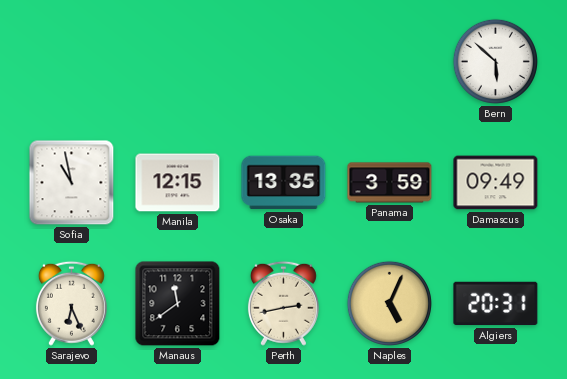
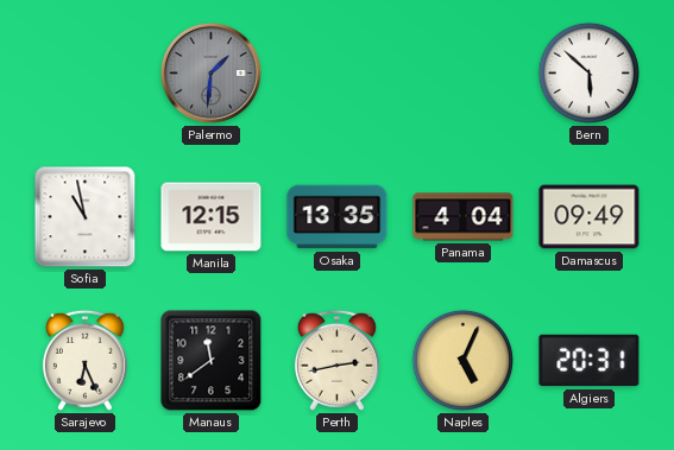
Palermo: none -> 1:31 (210, 72)
Panama: 3:59 -> 4:04 (464, 217)
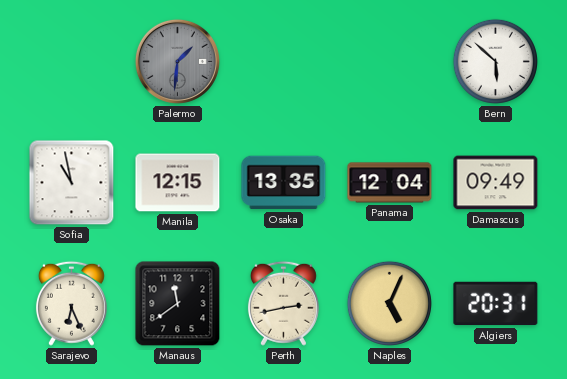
Panama: 4:04 -> 12:04 (390, 183)
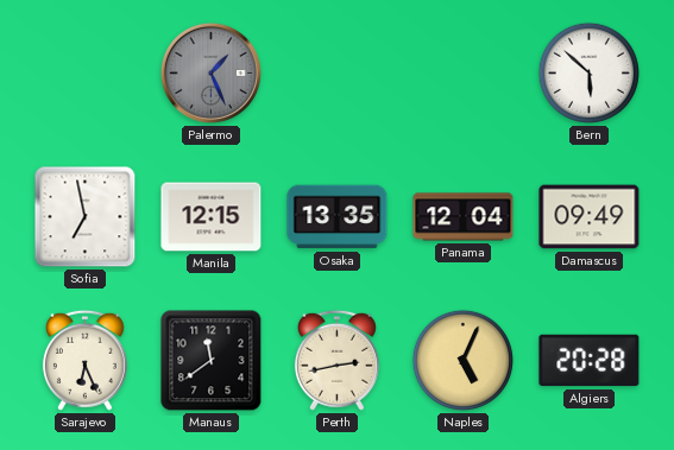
Palermo: 1:31 -> 1:26 (210, 72)
Sofia: 10:58 -> 6:58 (86, 217)
Algiers: 20:31 -> 20:28 (590, 361)
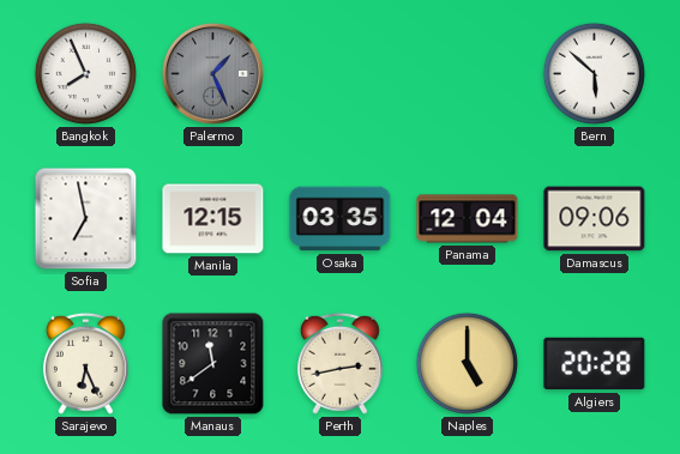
Bangkok: none -> 7:56 (85, 73)
Osaka: 13:35 -> 03:35 (341, 219)
Damascus: 09:49 -> 09:06 (595, 219)
Naples: 5:04 -> 5:00 (467, 363)
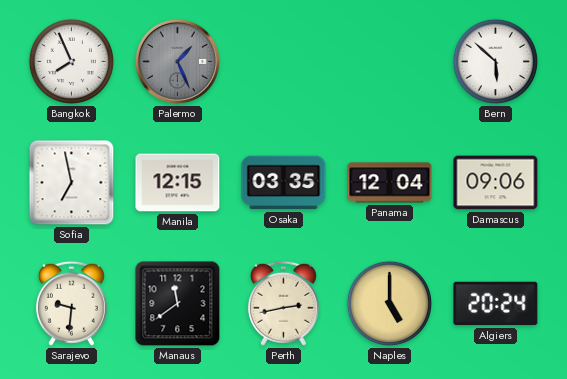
Sarajevo: 6:26 -> 9:31 (71, 303)
Algiers: 20:28 -> 20:24 (496, 304)
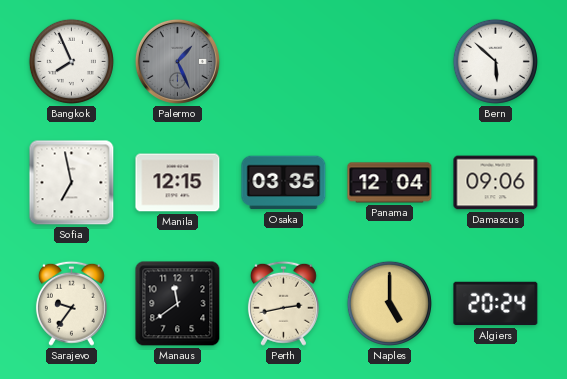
Sarajevo: 9:31 -> 9:36 (71, 303)
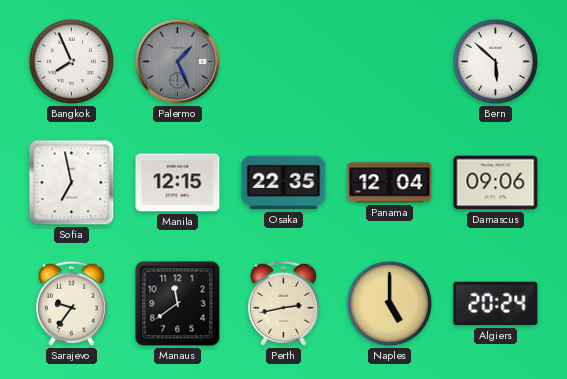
Osaka: 03:35 -> 22:35 (284, 183)
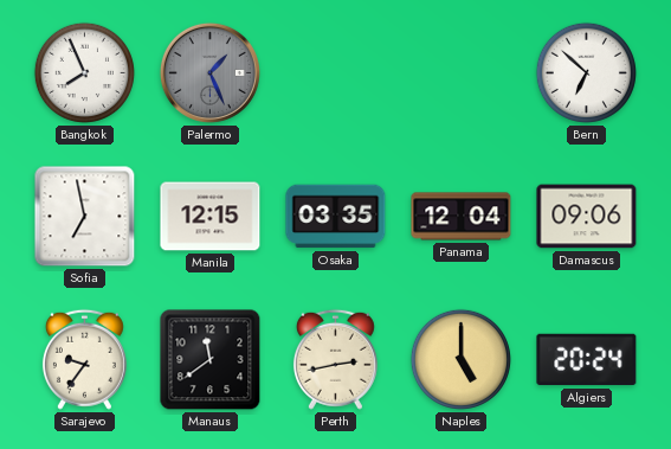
Bern: 5:52 -> 6:52 (586, 72)
Osaka: 22:35 -> 03:35 (336, 217)
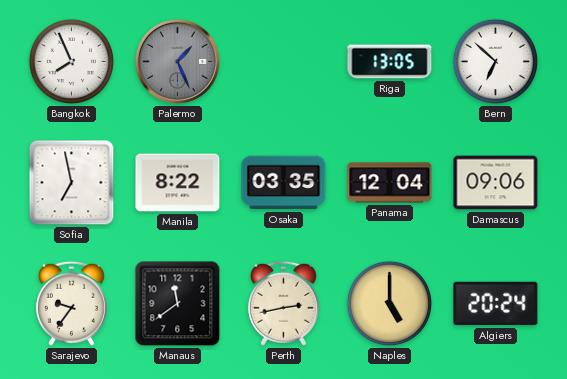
Riga: none -> 13:05 (390, 62)
Manila: 12:15 -> 8:22 (178, 183)
